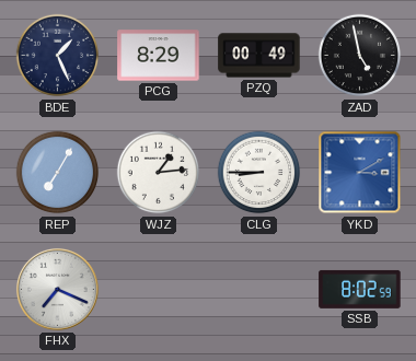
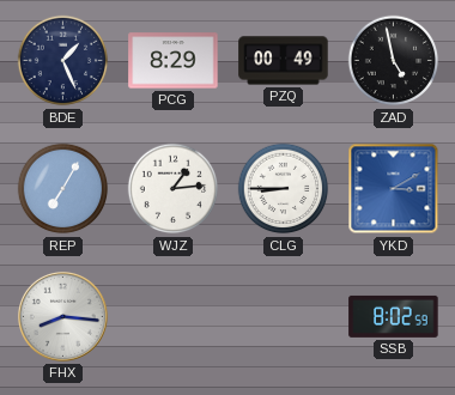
FHX: 7:19 -> 8:16 (62, 316)
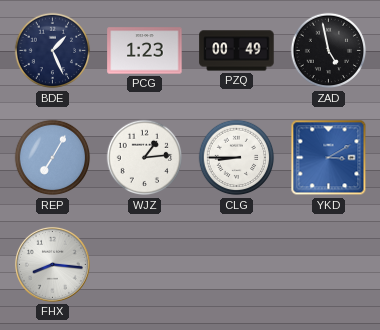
PCG: 8:29 -> 1:23 (145, 51)
SSB: 8:02 -> none (394, 316)
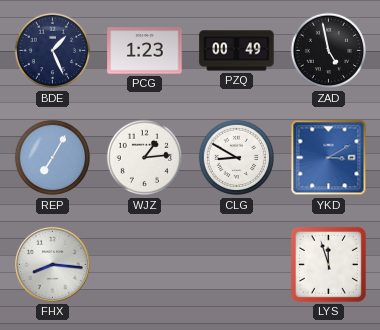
CLG: 8:45 -> 8:50 (237, 158)
LYS: none -> 11:57 (328, 264)
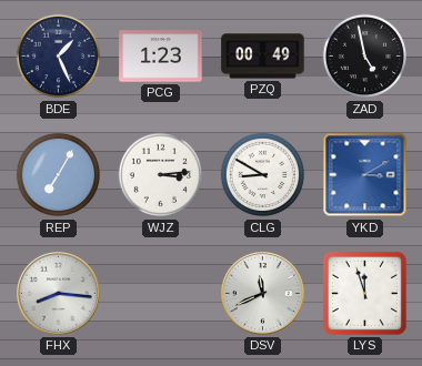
WJZ: 1:14 -> 3:14 (161, 175)
DSV: none -> 11:41 (262, 293)
